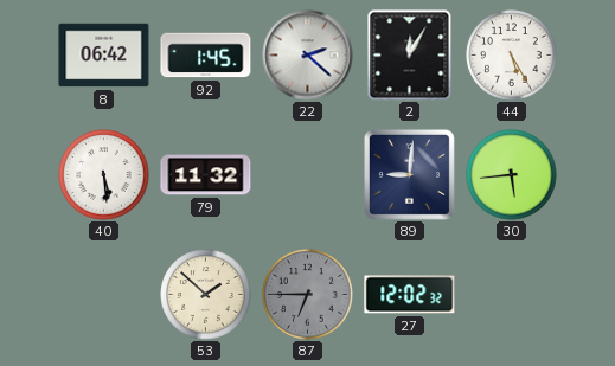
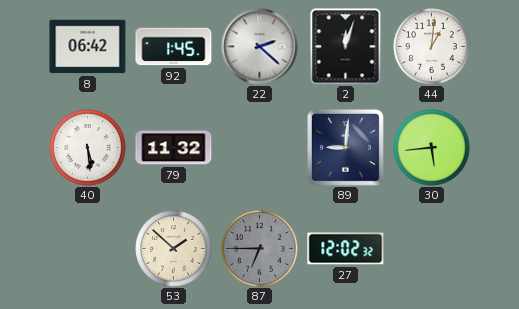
2: 12:05 -> 12:03 (346, 47)
44: 5:25 -> 1:01 (432, 47)
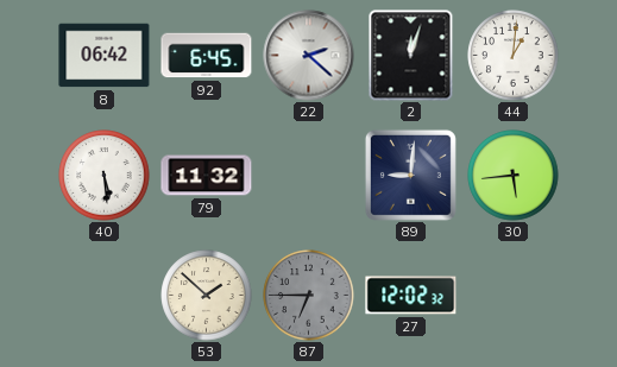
92: 1:45 -> 6:45 (207, 56)
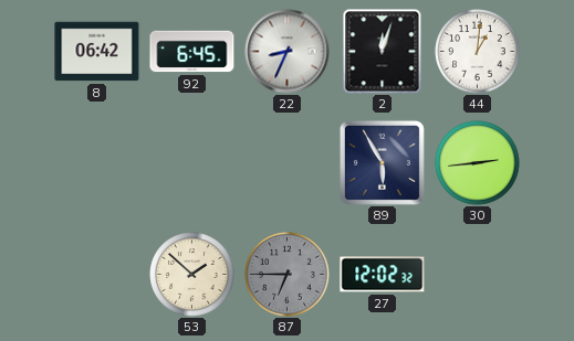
22: 2:22 -> 8:34 (288, 52)
40: 5:29 -> none (105, 176)
79: 11:32 -> none (207, 176)
89: 9:01 -> 5:55 (382, 162)
30: 5:44 -> 2:44 (478, 163)
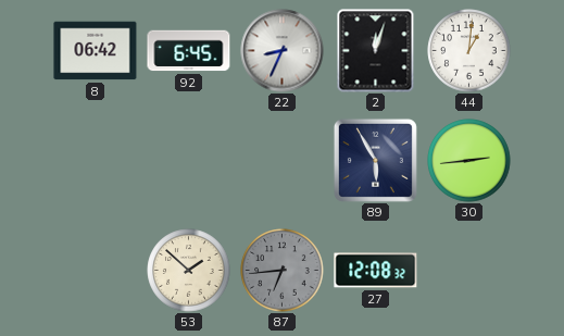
87: 6:45 -> 6:44 (283, 271)
27: 12:02 -> 12:08 (376, 271)
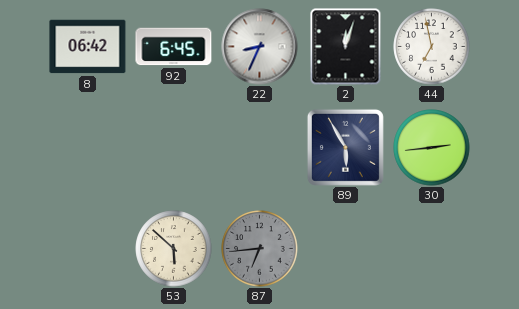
44: 1:01 -> 6:58 (432, 47)
53: 1:52 -> 5:52 (174, 249)
27: 12:08 -> none (376, 271)
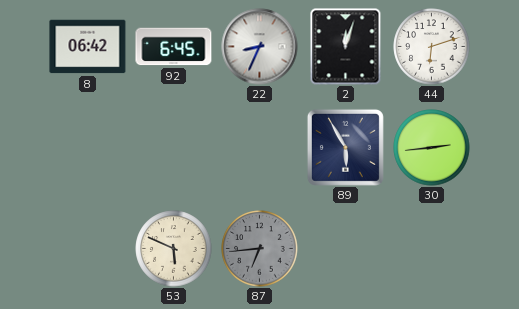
44: 6:58 -> 6:12 (432, 47)
53: 5:52 -> 5:49 (174, 249)
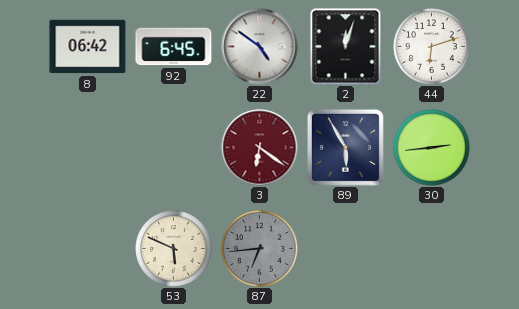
22: 8:34 -> 4:51 (260, 47)
3: none -> 6:21 (260, 148)
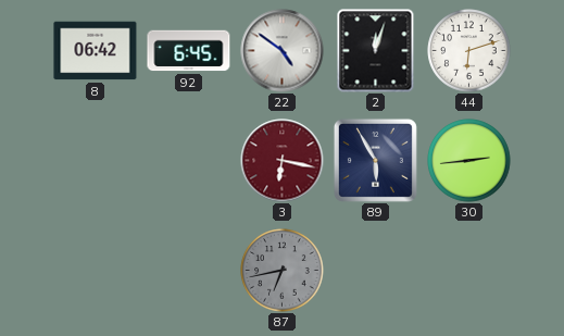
3: 6:21 -> 6:17 (283, 161)
53: 5:49 -> none (174, 249)
87: 6:44 -> 6:43 (283, 271)
